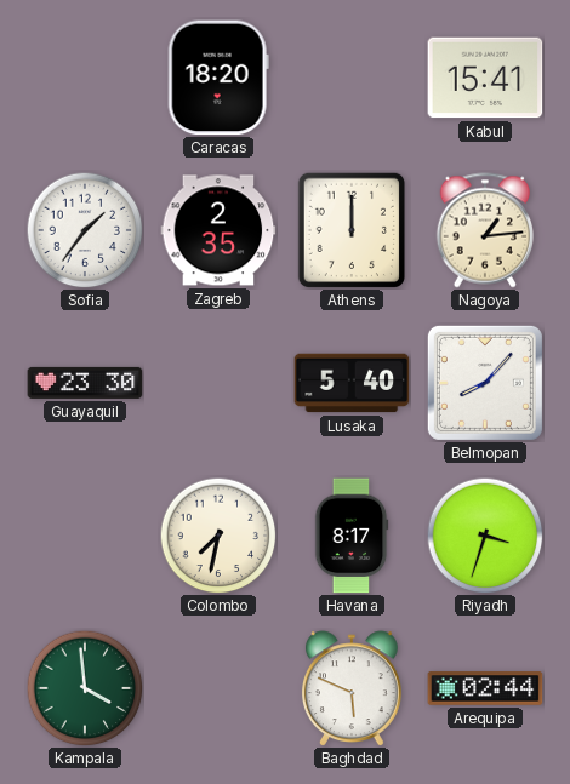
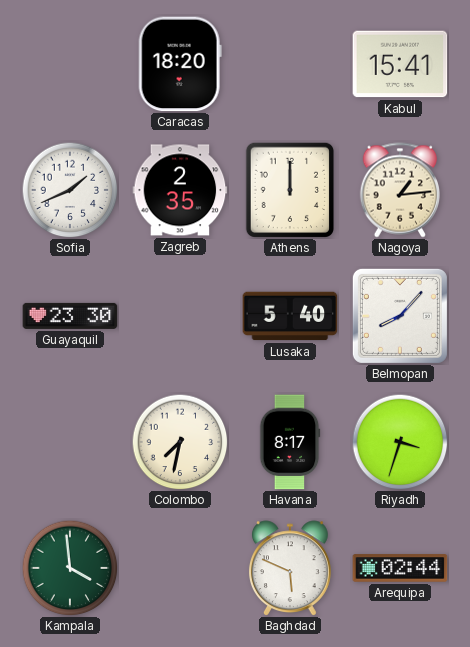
Sofia: 1:36 -> 1:41 (70, 190)
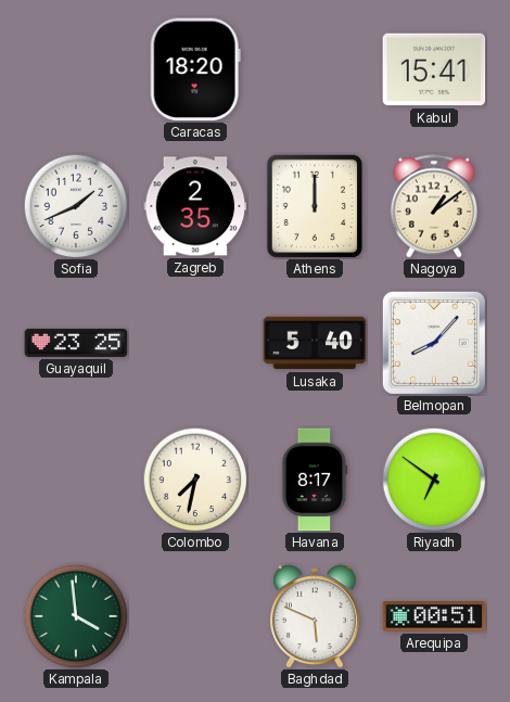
Nagoya: 1:14 -> 1:09 (433, 206)
Guayaquil: 23:30 -> 23:25 (76, 343)
Riyadh: 3:33 -> 6:51 (434, 480)
Arequipa: 02:44 -> 00:51 (434, 616)
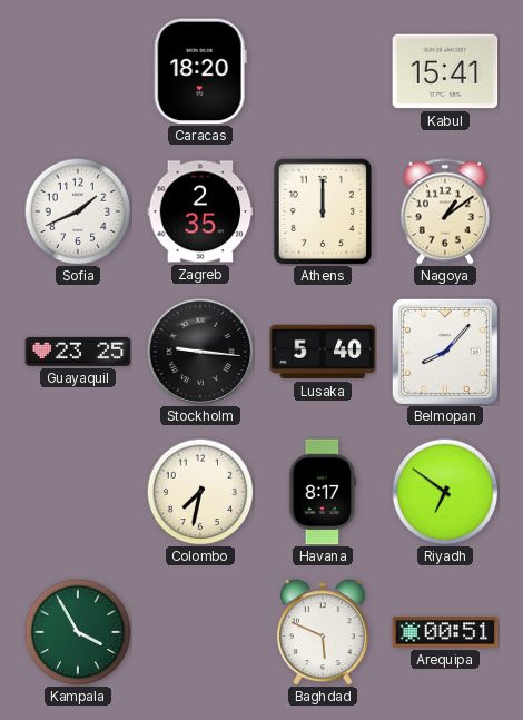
Stockholm: none -> 9:16 (200, 352)
Kampala: 3:59 -> 3:55 (78, 632)
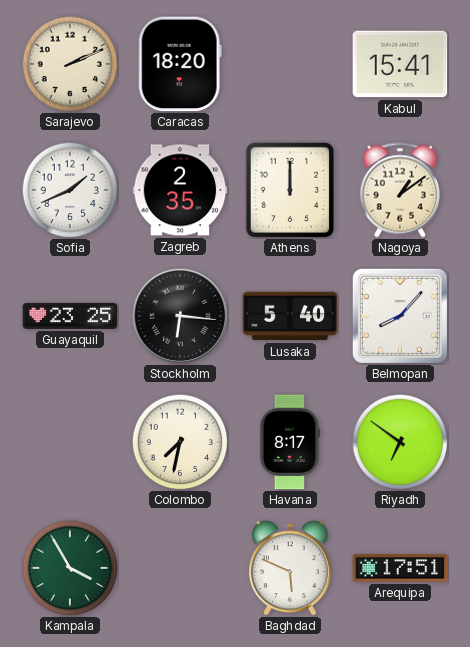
Sarajevo: none -> 2:11 (70, 64)
Stockholm: 9:16 -> 6:16 (180, 316)
Arequipa: 00:51 -> 17:51 (400, 568)
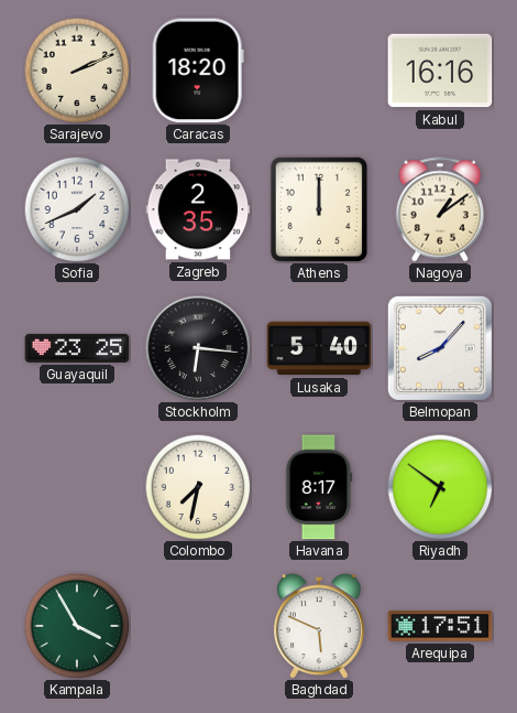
Kabul: 15:41 -> 16:16 (440, 71)
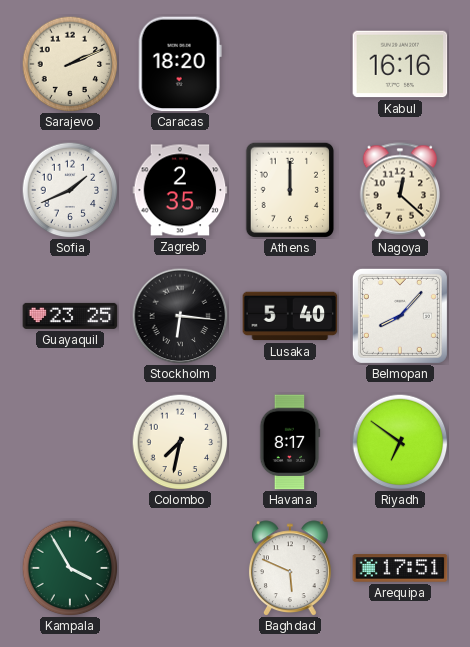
Nagoya: 1:09 -> 12:22 (399, 190)
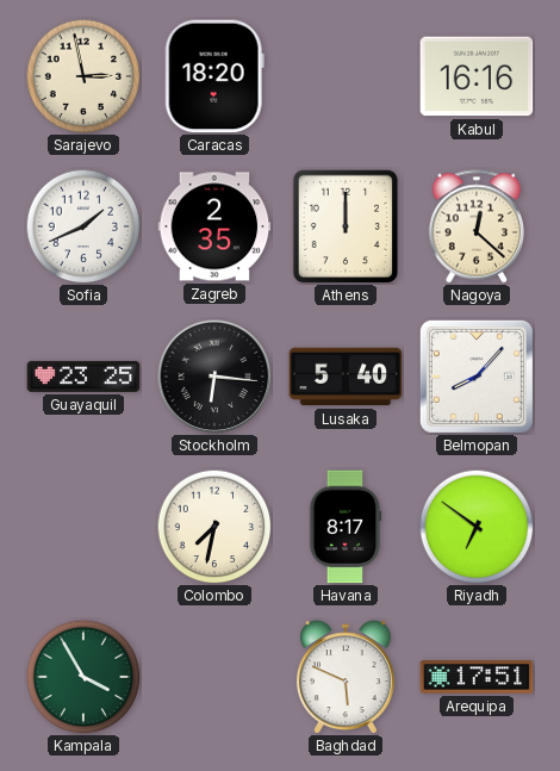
Sarajevo: 2:11 -> 2:58 (83, 76)
